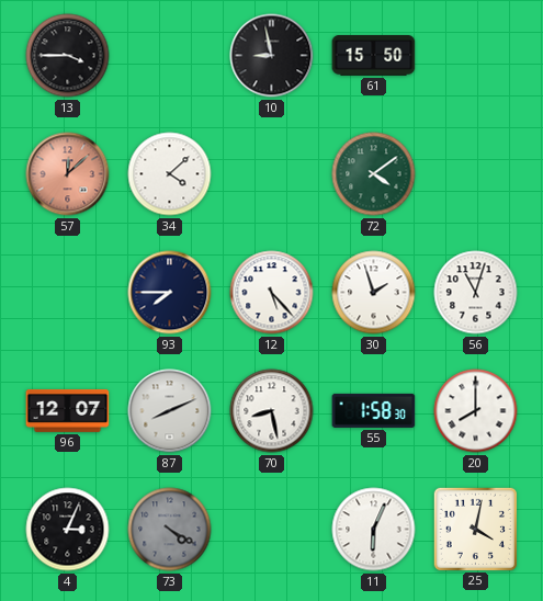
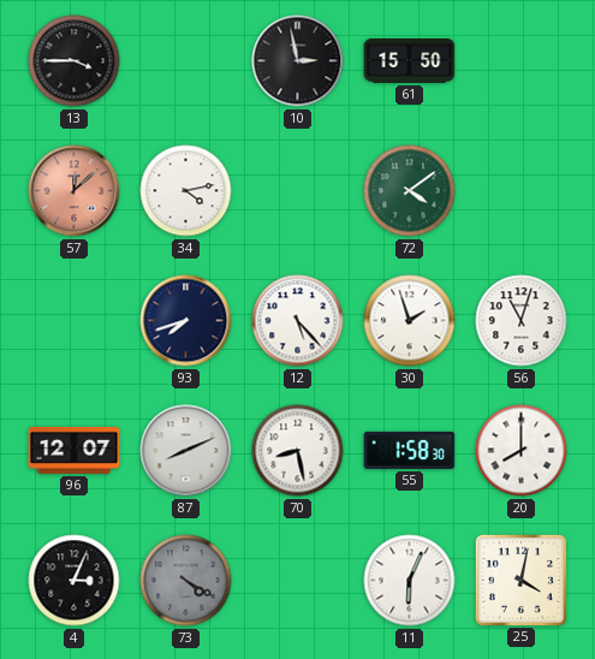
10: 8:58 -> 2:58 (298, 61)
34: 4:08 -> 4:13 (186, 191)
93: 7:45 -> 7:42 (186, 321)
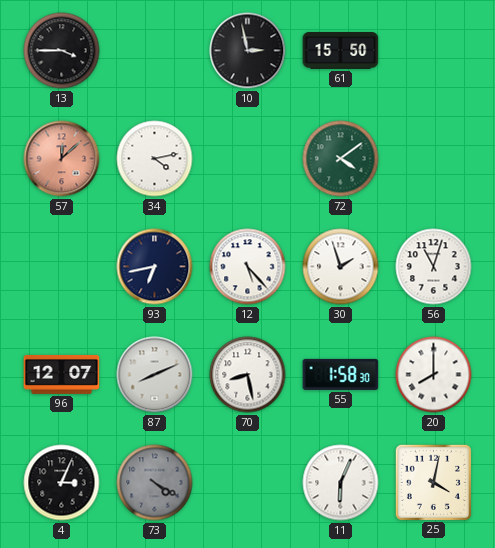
93: 7:42 -> 6:43 (155, 267)
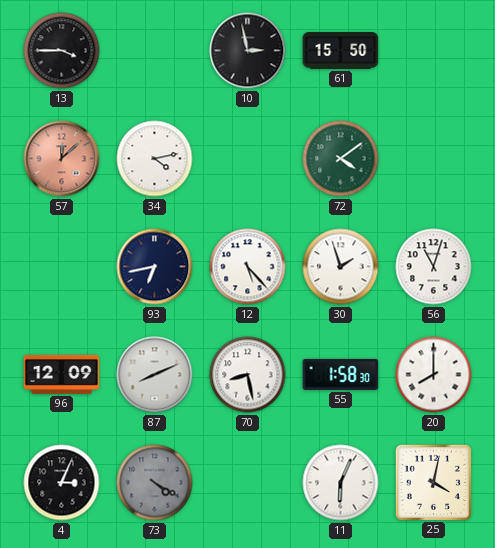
96: 12:07 -> 12:09 (62, 374)
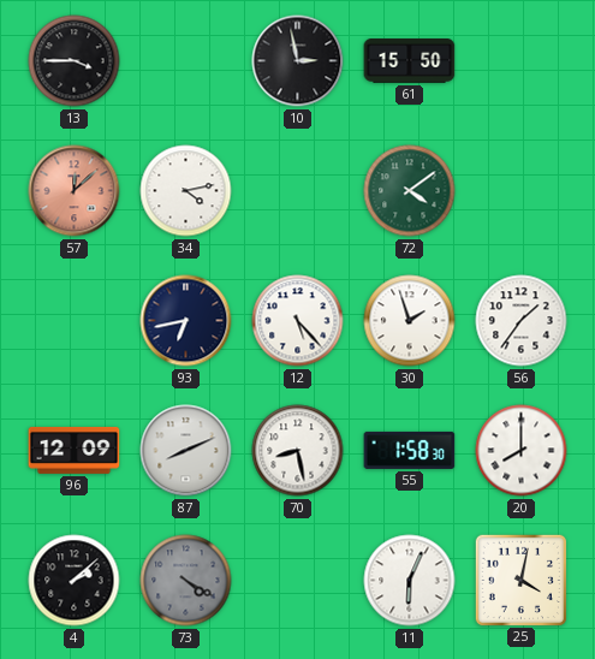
56: 11:03 -> 1:36 (522, 321)
4: 3:04 -> 2:08 (75, 581)
